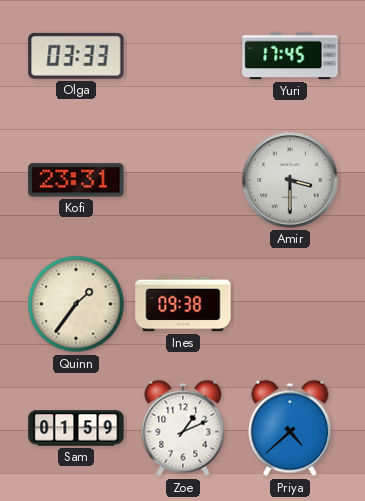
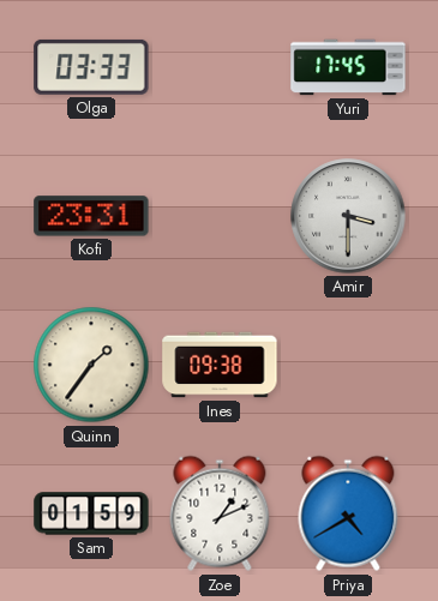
Priya: 4:38 -> 4:40 (348, 513)
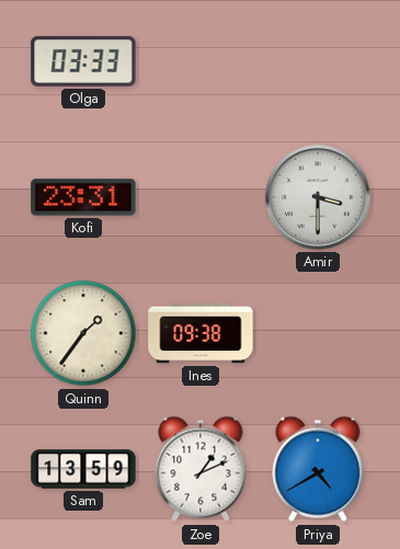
Yuri: 17:45 -> none (348, 67)
Sam: 01:59 -> 13:59 (83, 469)
